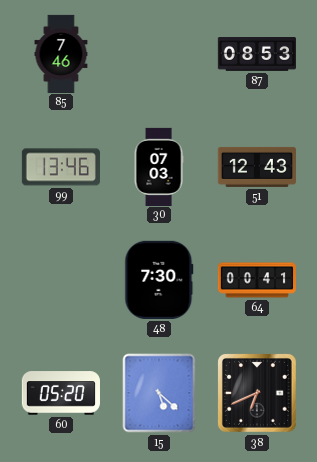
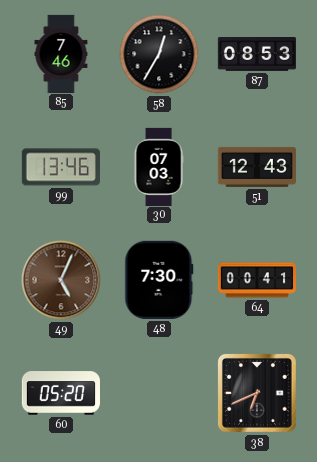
58: none -> 12:35 (159, 54)
49: none -> 5:04 (61, 280)
15: 5:22 -> none (159, 393)
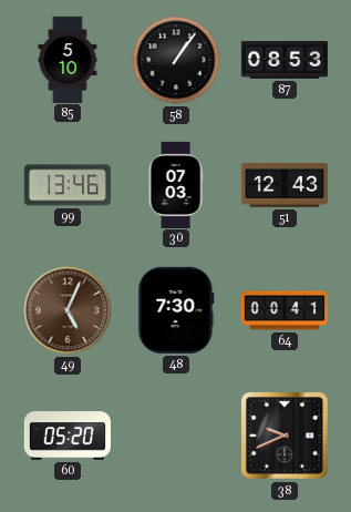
85: 7:46 -> 5:10 (68, 59)
58: 12:35 -> 1:06 (176, 60)
38: 6:41 -> 9:41 (285, 436)
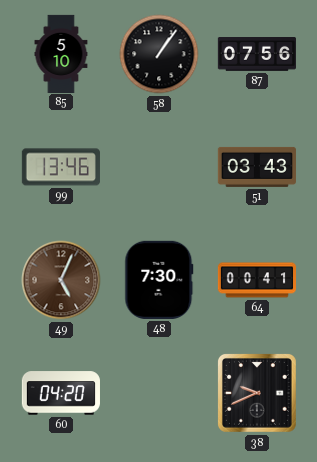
87: 08:53 -> 07:56 (256, 55)
30: 07:03 -> none (176, 184)
51: 12:43 -> 03:43 (257, 167)
60: 05:20 -> 04:20 (61, 393)
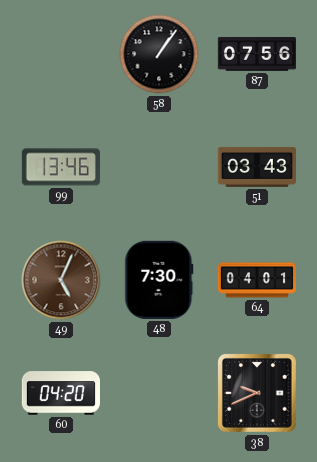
85: 5:10 -> none (61, 53)
64: 00:41 -> 04:01 (256, 280)
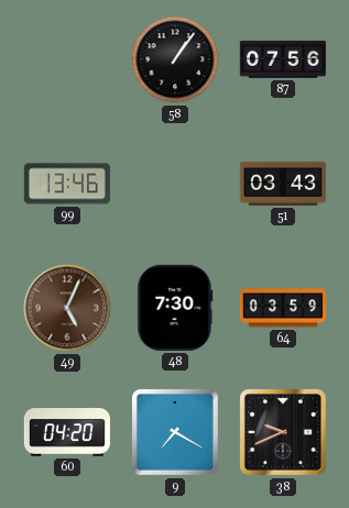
64: 04:01 -> 03:59 (282, 308)
9: none -> 7:20 (175, 432)
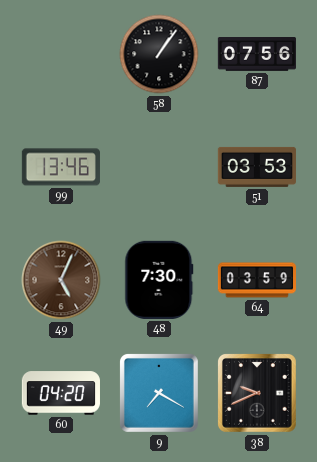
51: 03:43 -> 03:53 (257, 167)
